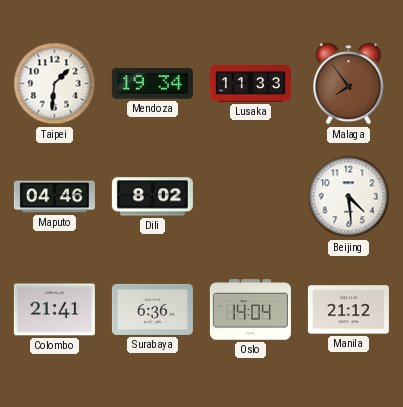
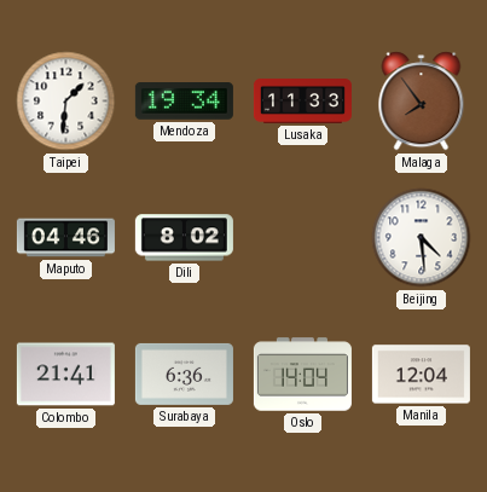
Manila: 21:12 -> 12:04 (421, 375)
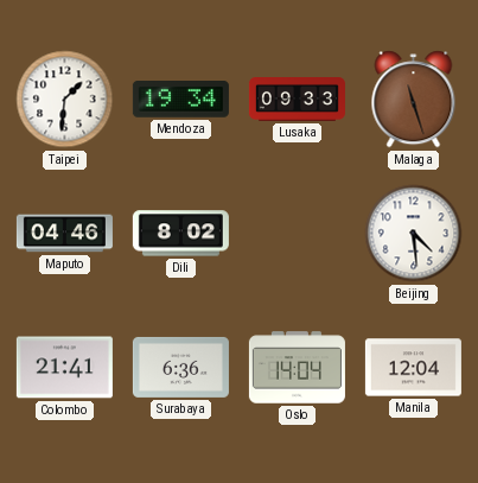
Lusaka: 11:33 -> 09:33 (297, 100)
Malaga: 7:54 -> 11:27 (414, 100)
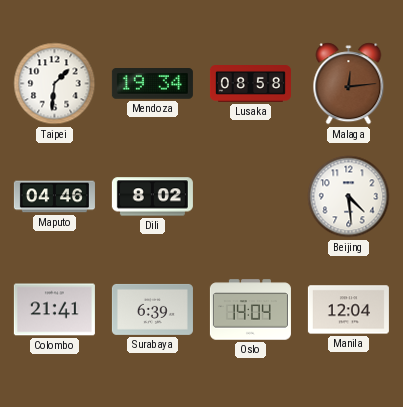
Lusaka: 09:33 -> 08:58 (250, 84)
Malaga: 11:27 -> 12:14 (349, 84)
Surabaya: 6:36 -> 6:39 (152, 309)
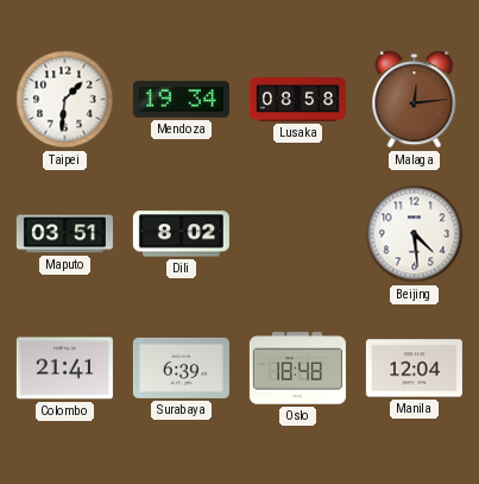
Maputo: 04:46 -> 03:51 (64, 234)
Oslo: 14:04 -> 18:48 (297, 369)
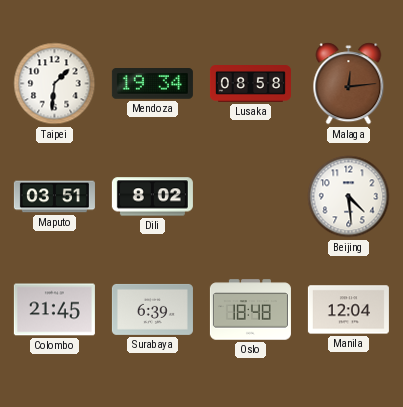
Colombo: 21:41 -> 21:45 (54, 310)
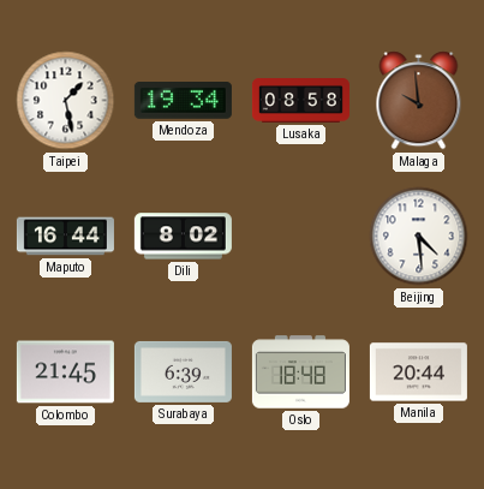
Taipei: 1:31 -> 1:28 (66, 101)
Malaga: 12:14 -> 9:59 (419, 101)
Maputo: 03:51 -> 16:44 (65, 237)
Manila: 12:04 -> 20:44 (418, 372)
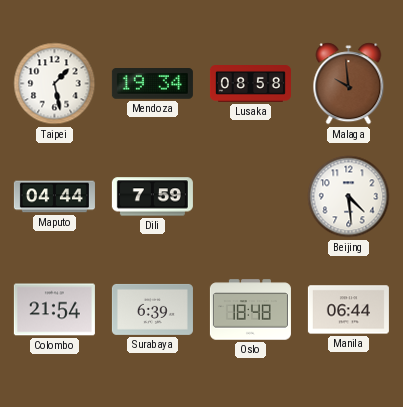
Maputo: 16:44 -> 04:44 (54, 197)
Dili: 8:02 -> 7:59 (152, 197)
Colombo: 21:45 -> 21:54 (54, 310)
Manila: 20:44 -> 06:44 (348, 310)
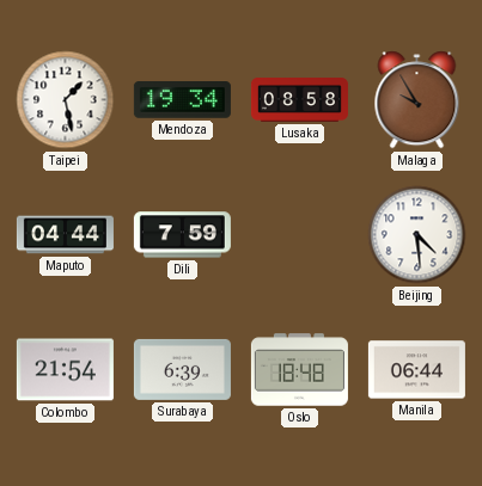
Malaga: 9:59 -> 9:55 (417, 100)
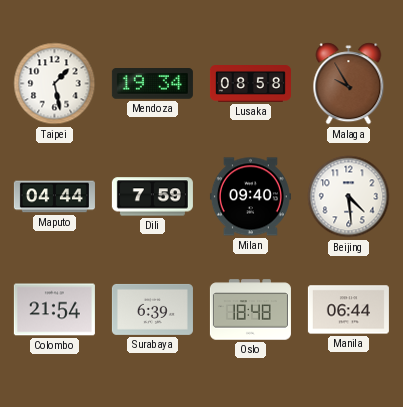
Milan: none -> 09:40 (250, 197)
